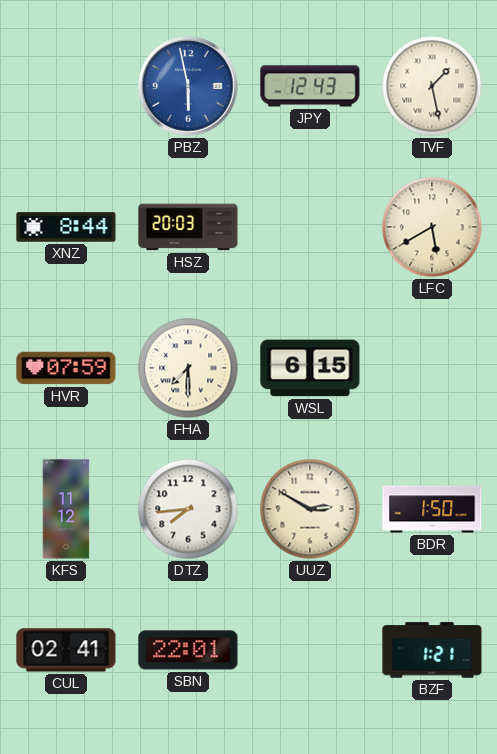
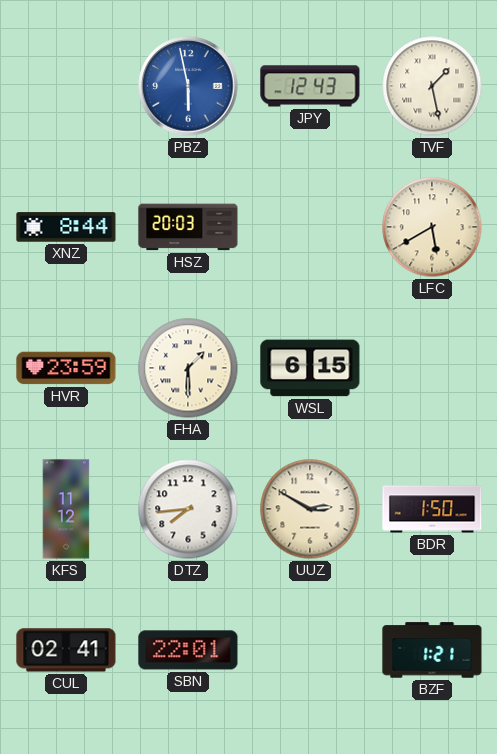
HVR: 07:59 -> 23:59 (66, 368)
FHA: 7:30 -> 1:30 (188, 368)
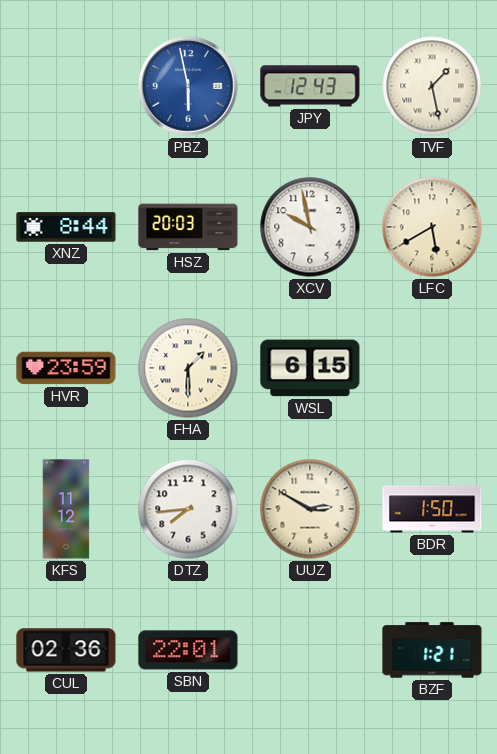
XCV: none -> 9:58 (310, 227)
CUL: 02:41 -> 02:36 (66, 650)
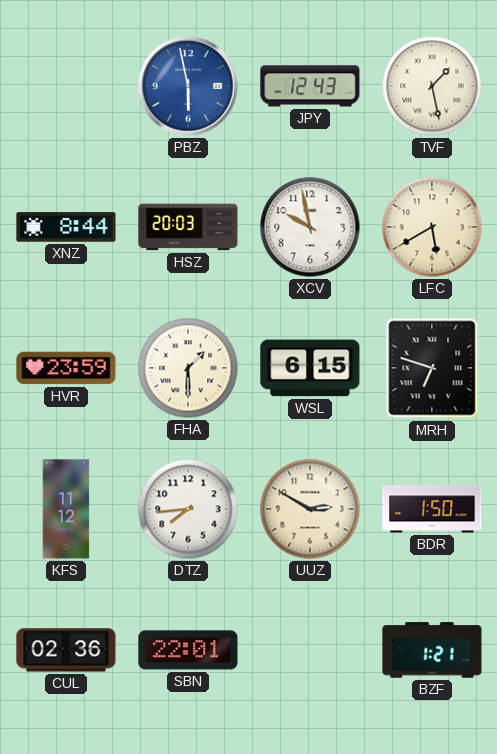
MRH: none -> 6:48 (432, 368)
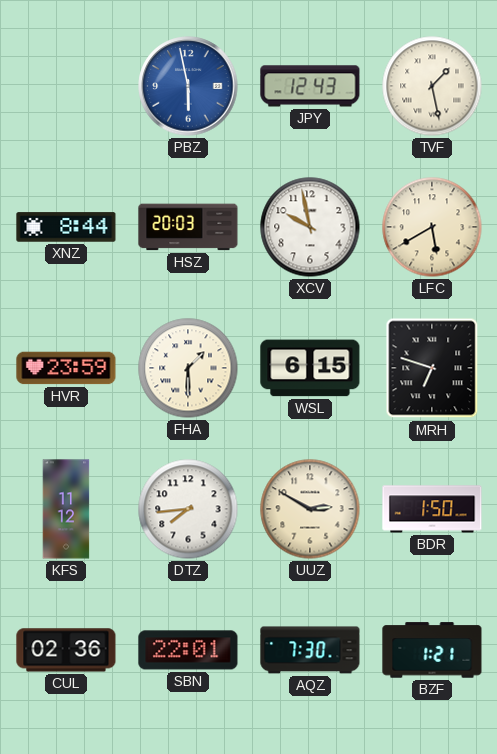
AQZ: none -> 7:30 (310, 650)
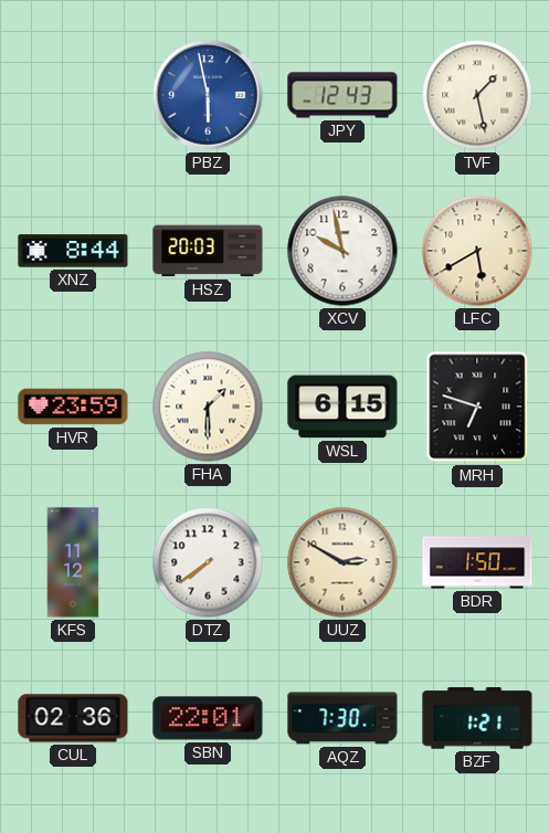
DTZ: 7:44 -> 7:39 (208, 562)
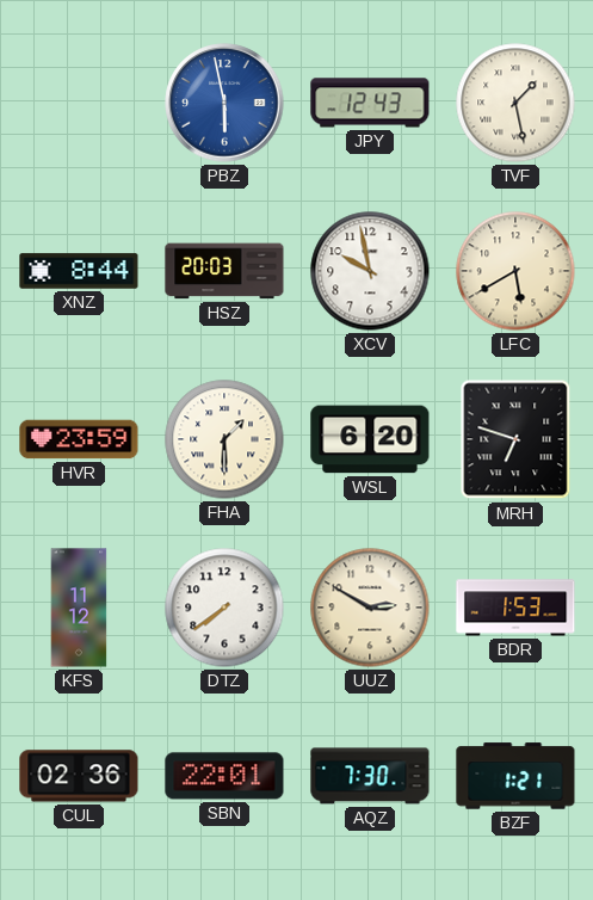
WSL: 6:15 -> 6:20 (370, 439)
BDR: 1:50 -> 1:53 (515, 608)
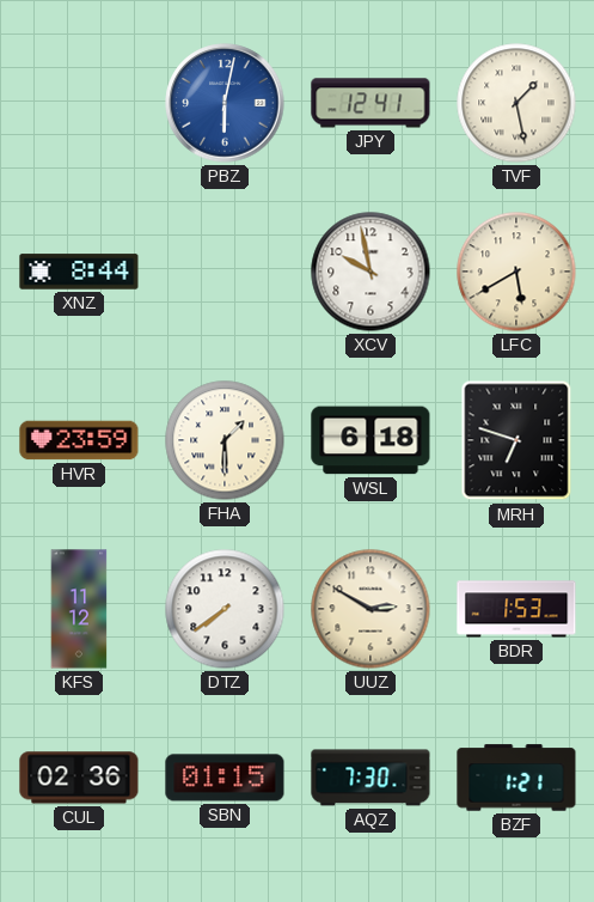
PBZ: 5:58 -> 6:02 (225, 103)
JPY: 12:43 -> 12:41 (371, 103)
HSZ: 20:03 -> none (224, 271)
WSL: 6:20 -> 6:18 (371, 440)
SBN: 22:01 -> 01:15 (225, 778)
